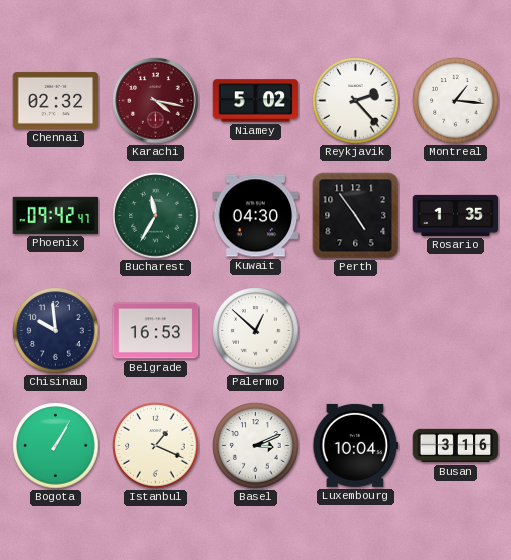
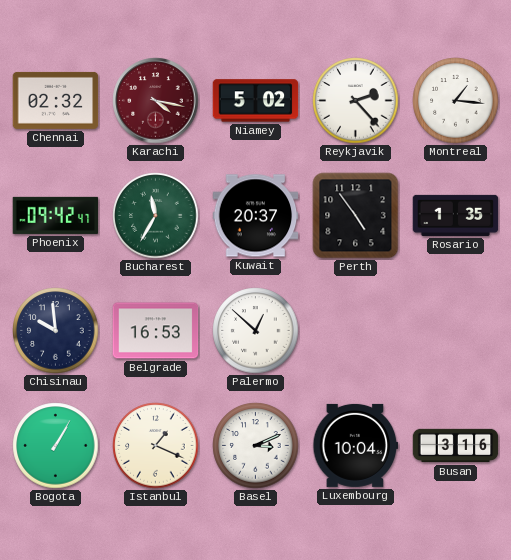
Kuwait: 04:30 -> 20:37 (256, 216)
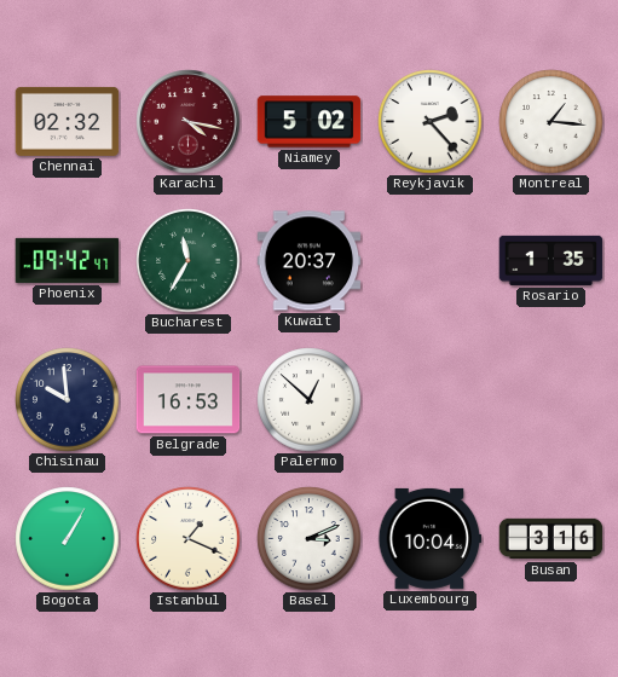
Perth: 4:54 -> none (356, 216)
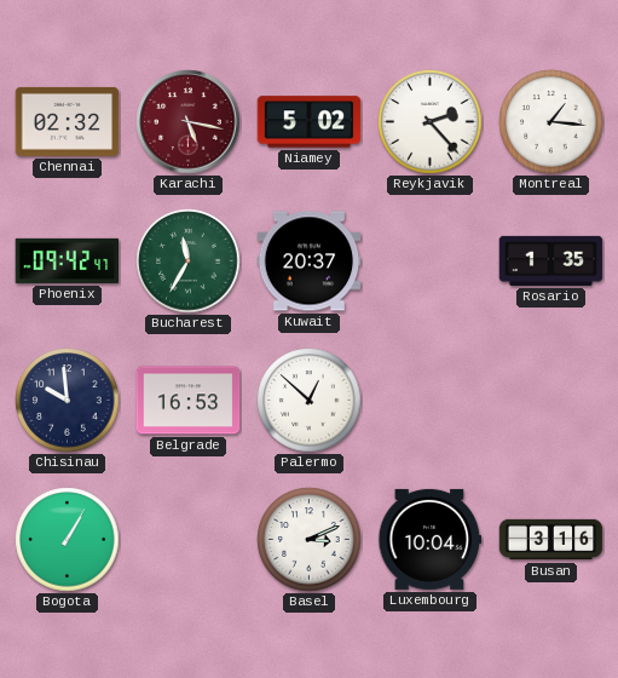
Karachi: 4:17 -> 5:17 (189, 122)
Istanbul: 1:19 -> none (189, 539)
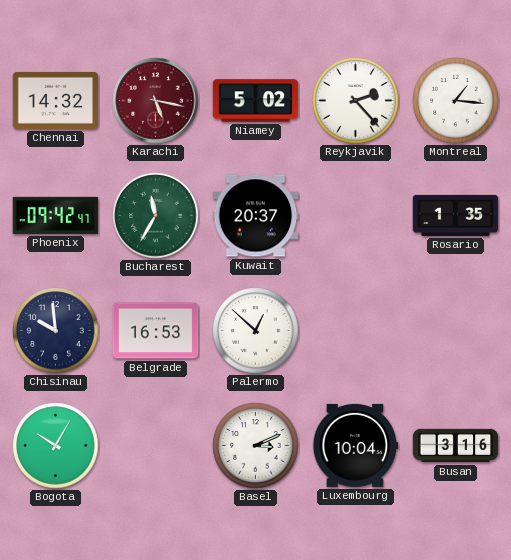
Chennai: 02:32 -> 14:32 (56, 100)
Bogota: 1:05 -> 10:05 (56, 446)
